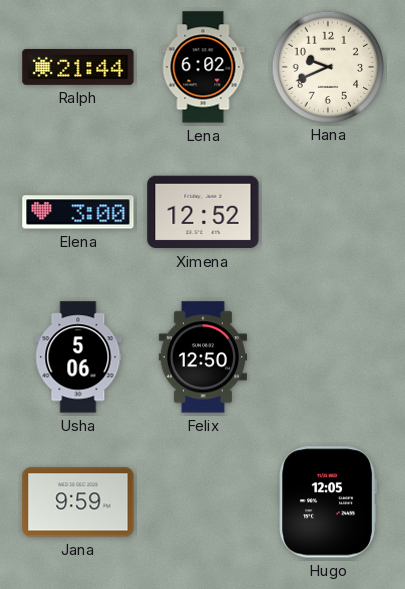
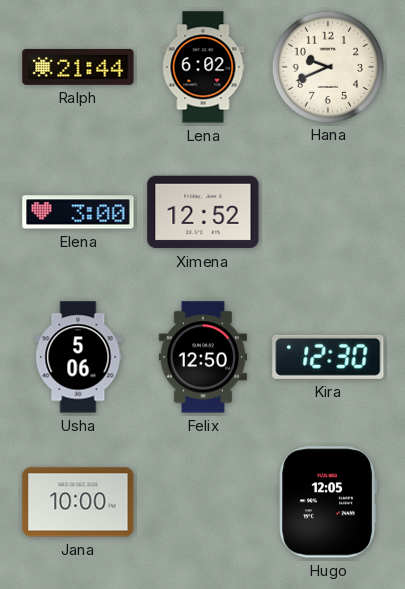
Kira: none -> 12:30 (328, 357)
Jana: 9:59 -> 10:00 (78, 502)
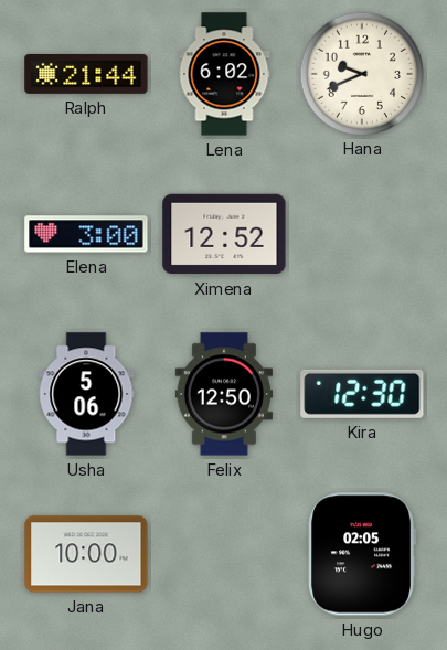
Hugo: 12:05 -> 02:05 (362, 554)
